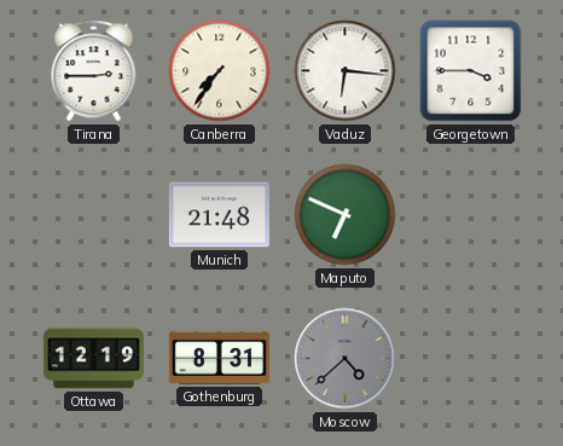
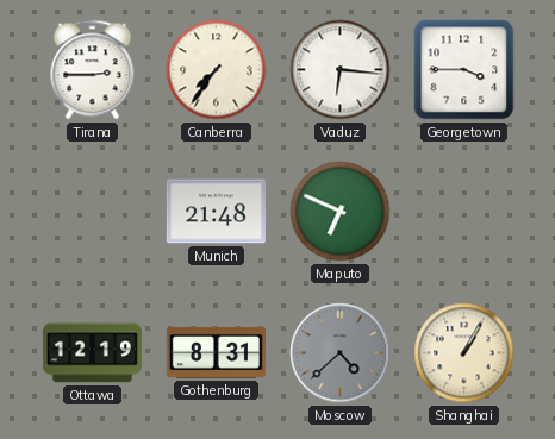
Shanghai: none -> 1:05 (464, 353)
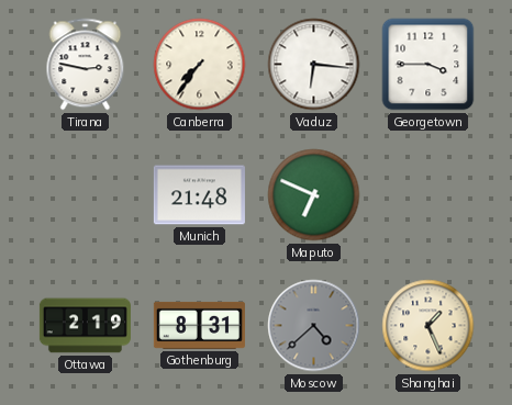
Tirana: 2:45 -> 2:47 (86, 65)
Ottawa: 12:19 -> 2:19 (85, 326)
Shanghai: 1:05 -> 1:26 (428, 326)
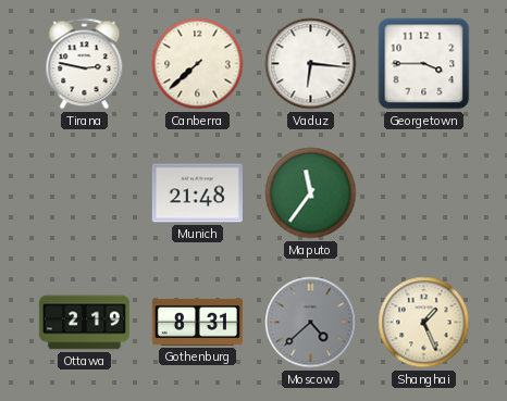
Canberra: 7:36 -> 7:38 (198, 64)
Maputo: 6:49 -> 11:36 (311, 193)
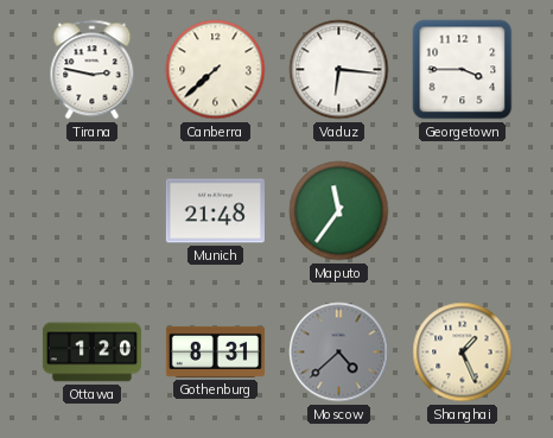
Ottawa: 2:19 -> 1:20 (91, 353)
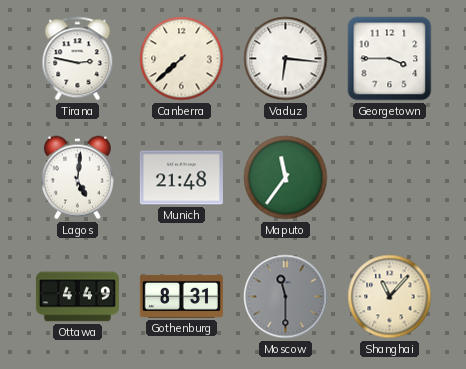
Lagos: none -> 5:01 (77, 178)
Ottawa: 1:20 -> 4:49 (77, 297)
Moscow: 4:38 -> 11:30 (286, 297)
Shanghai: 1:26 -> 11:07 (390, 297)
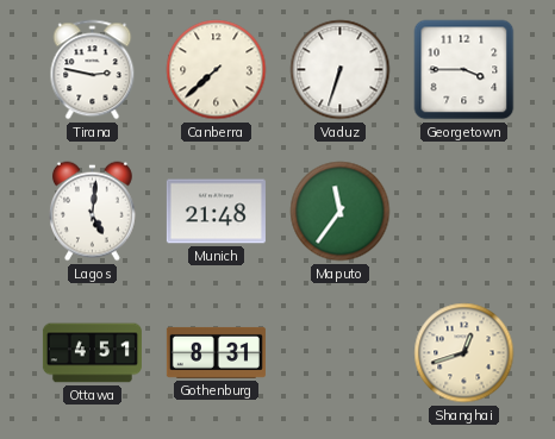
Vaduz: 6:16 -> 6:33 (341, 70)
Ottawa: 4:49 -> 4:51 (92, 353)
Moscow: 11:30 -> none (286, 297)
Shanghai: 11:07 -> 12:42 (464, 353)
